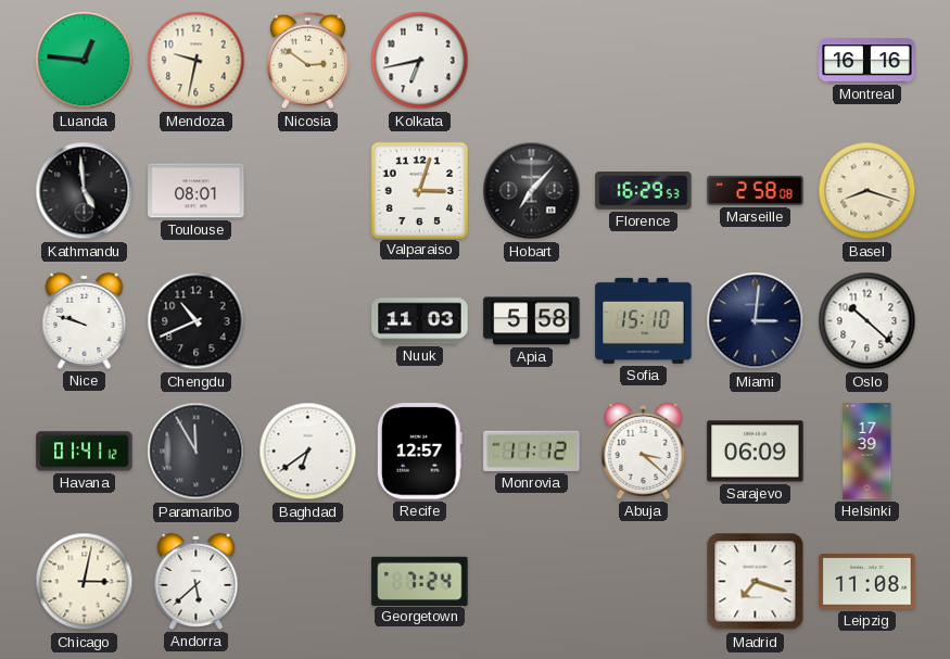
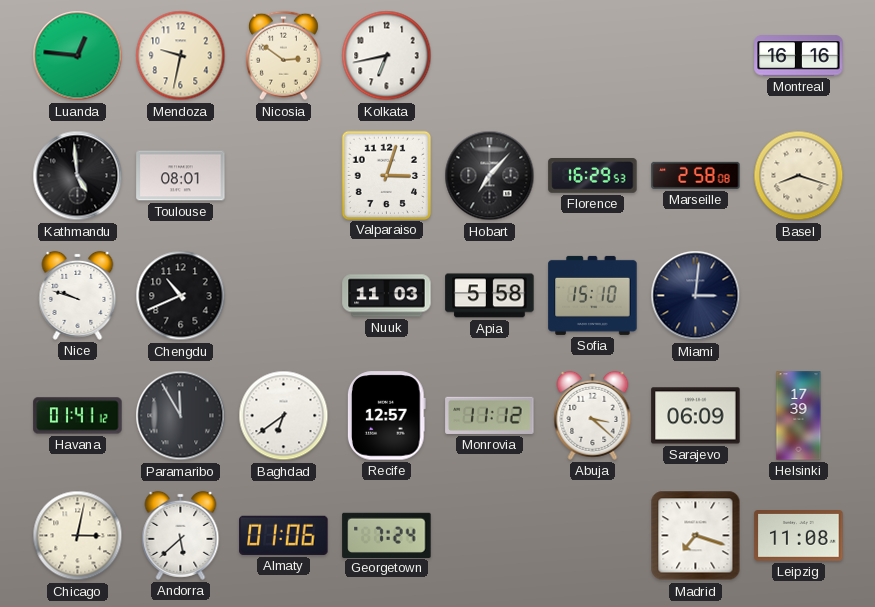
Oslo: 10:22 -> none (867, 321)
Almaty: none -> 01:06 (284, 535)
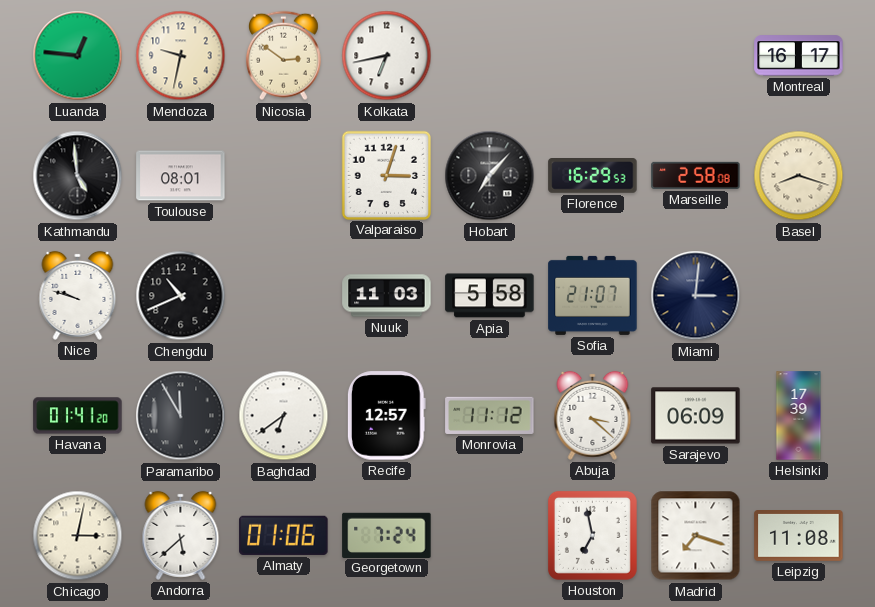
Montreal: 16:16 -> 16:17 (799, 56)
Sofia: 15:10 -> 21:07 (593, 295)
Havana: 01:41:12 -> 01:41:20 (78, 416)
Houston: none -> 6:58 (592, 535)
